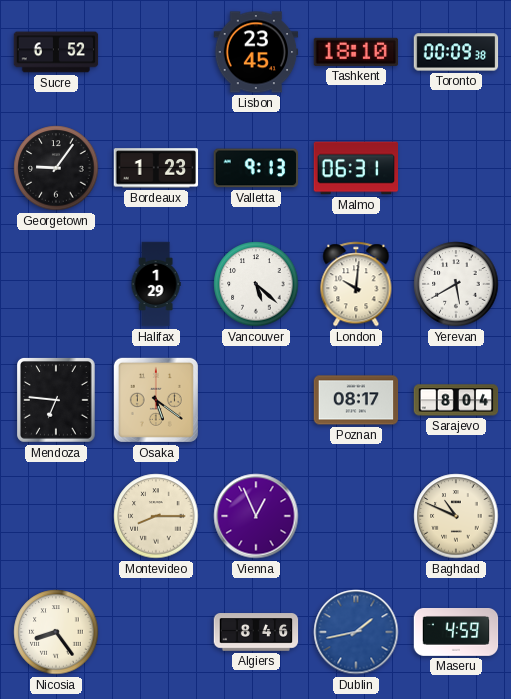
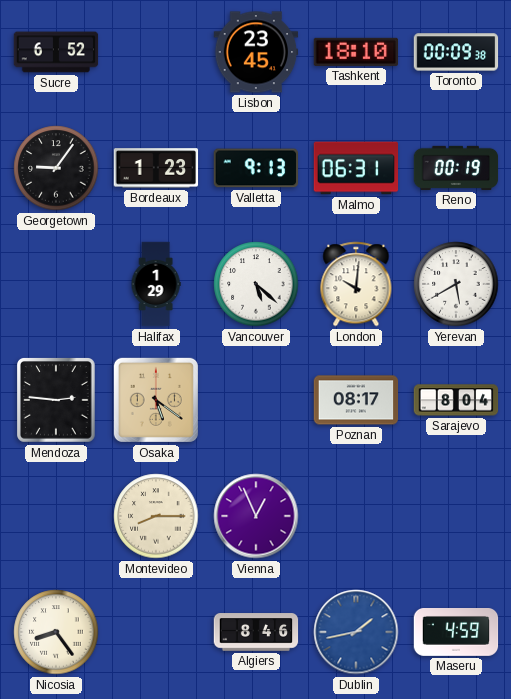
Reno: none -> 00:19 (456, 168)
Mendoza: 6:46 -> 2:46 (57, 400)
Baghdad: 10:49 -> none (456, 516)
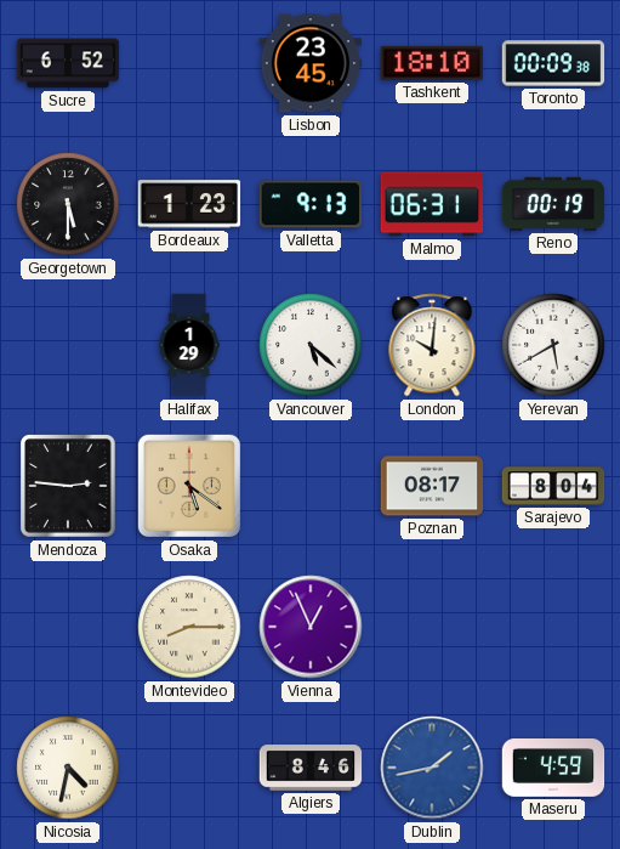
Georgetown: 9:06 -> 5:30 (68, 204)
Nicosia: 8:24 -> 4:32 (68, 768)
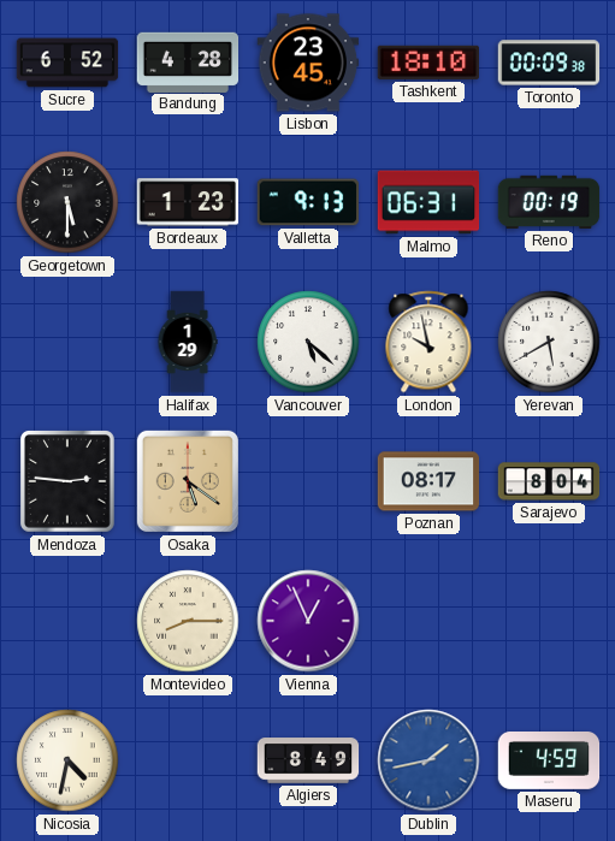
Bandung: none -> 4:28 (188, 61)
London: 10:01 -> 9:58 (428, 342)
Algiers: 8:46 -> 8:49 (308, 760)
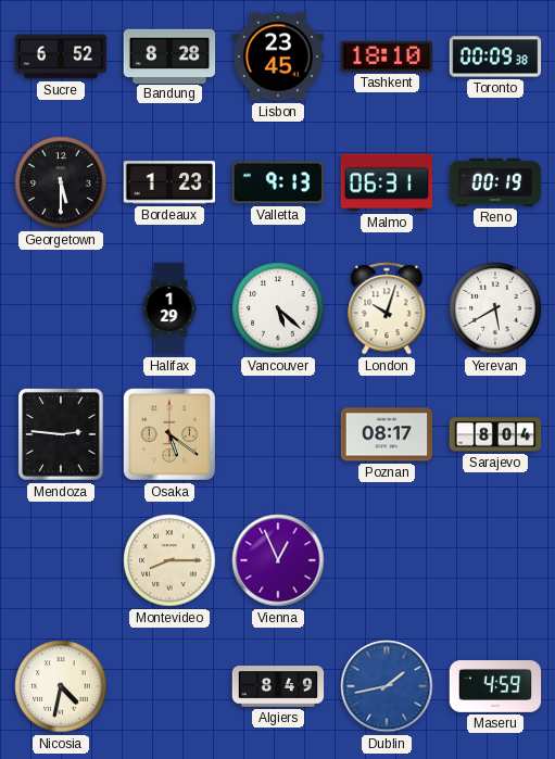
Bandung: 4:28 -> 8:28 (169, 55)
London: 9:58 -> 10:03 (387, 308)
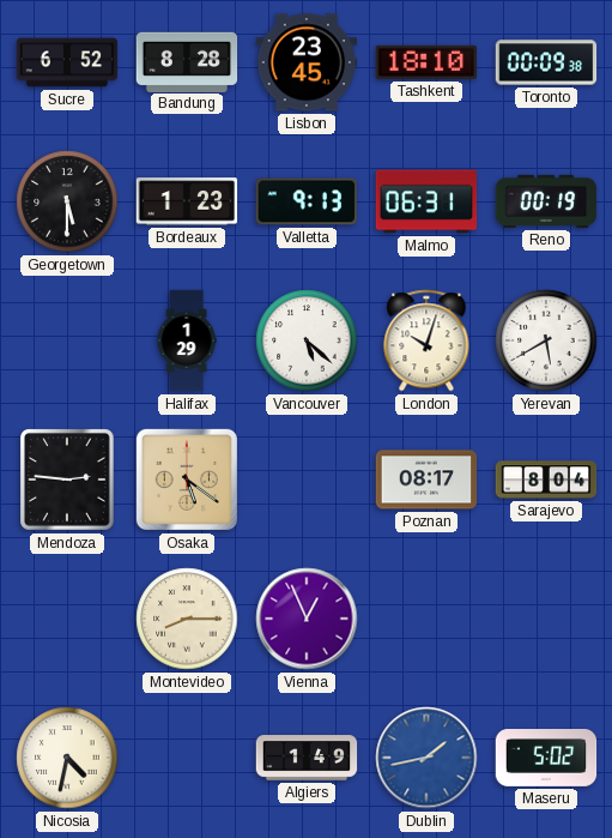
Algiers: 8:49 -> 1:49 (307, 758)
Maseru: 4:59 -> 5:02 (546, 759)
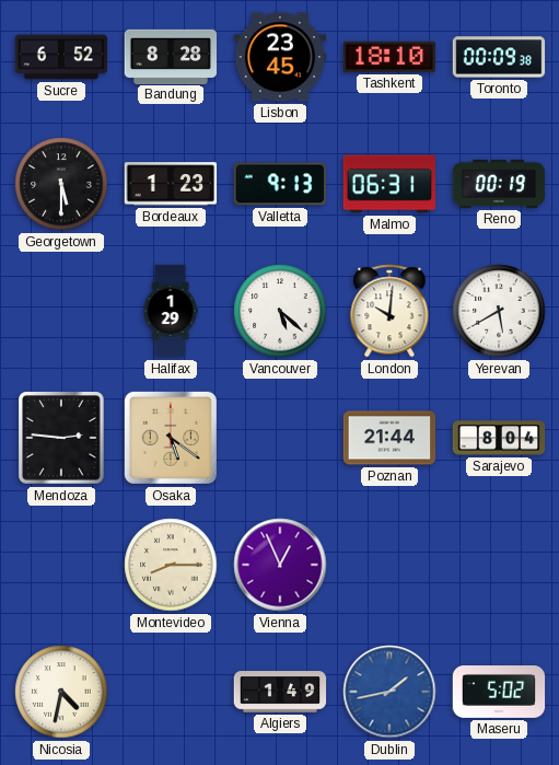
London: 10:03 -> 10:01 (389, 311)
Poznan: 08:17 -> 21:44 (389, 438)
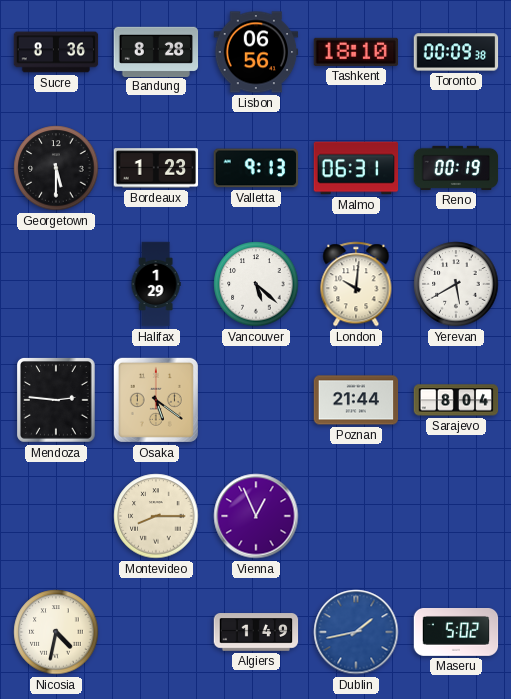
Sucre: 6:52 -> 8:36 (56, 52)
Lisbon: 23:45 -> 06:56 (256, 52)
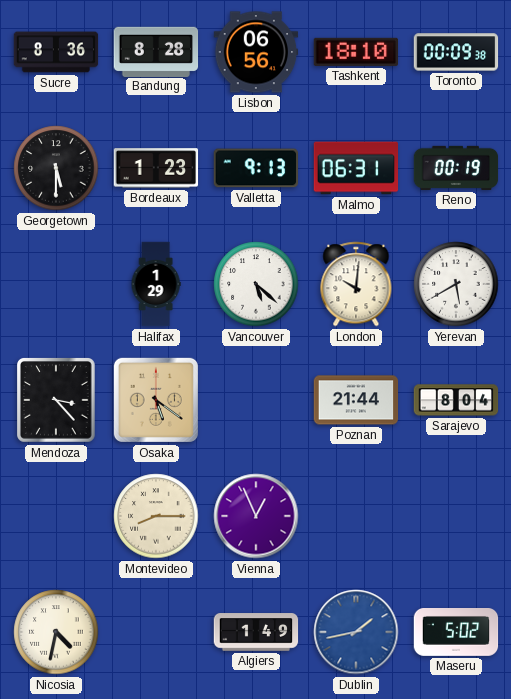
Mendoza: 2:46 -> 3:23 (57, 400)
